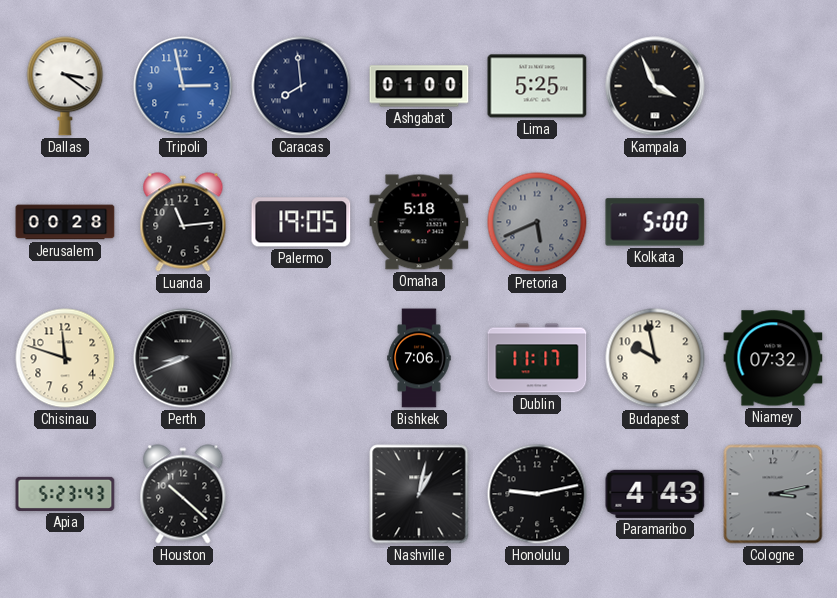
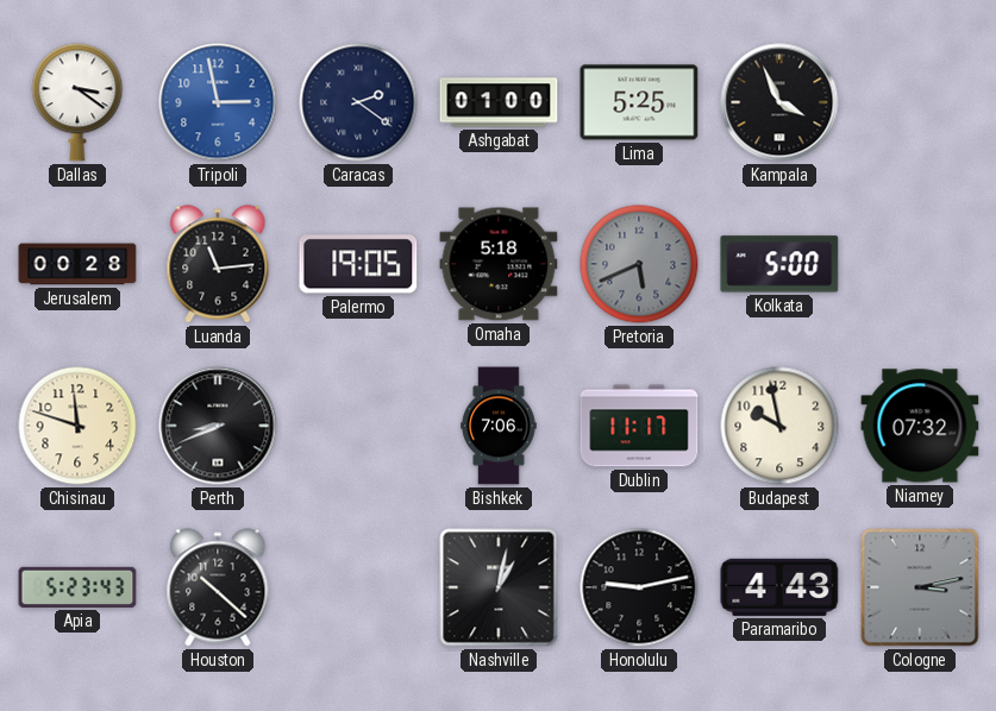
Caracas: 7:59 -> 2:21 (358, 102)
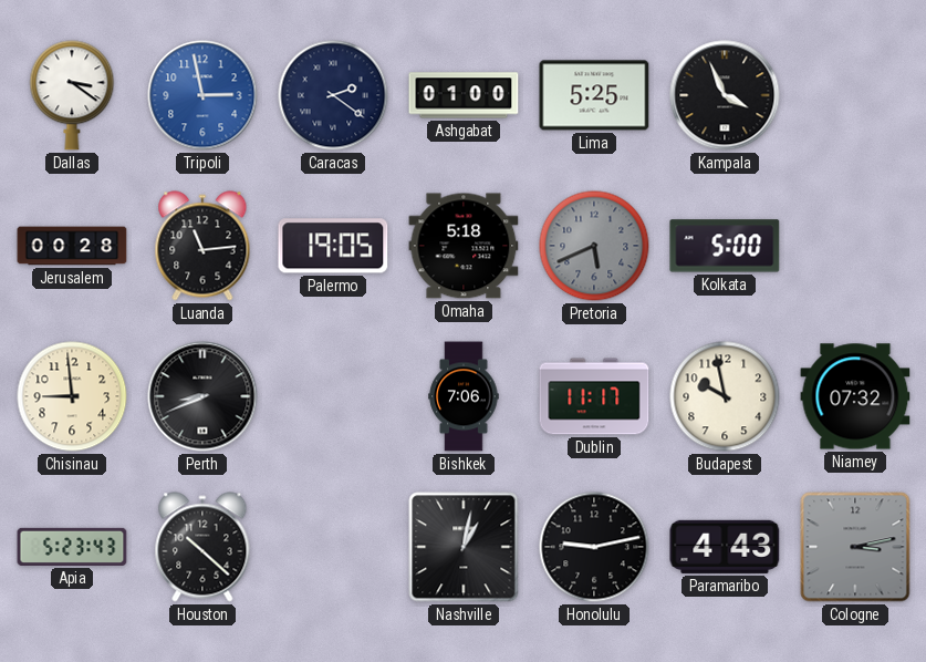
Chisinau: 11:48 -> 8:59 (72, 396)
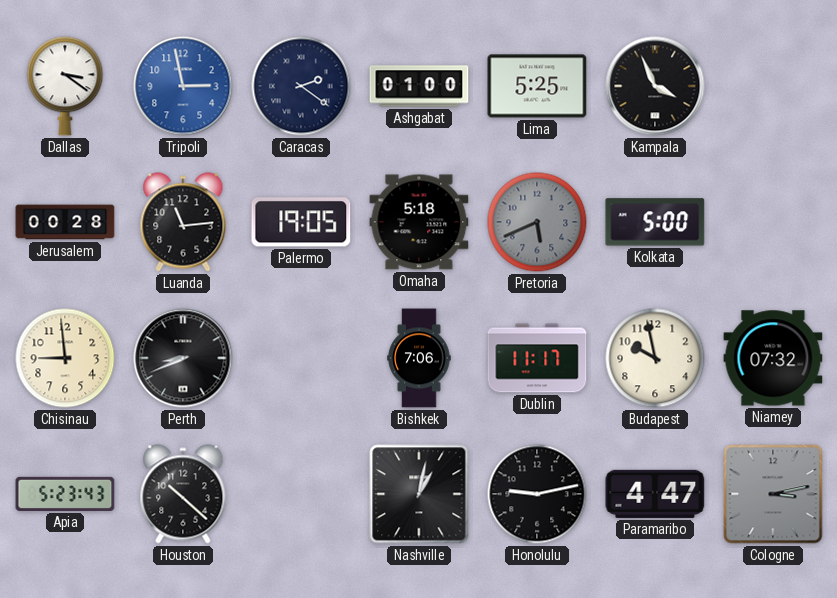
Paramaribo: 4:43 -> 4:47 (655, 494)
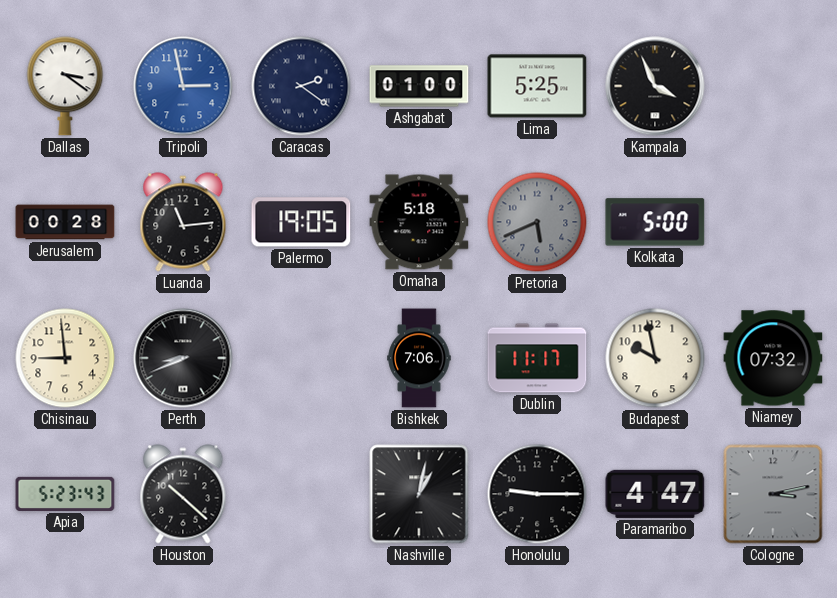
Honolulu: 9:13 -> 9:15 (537, 494)
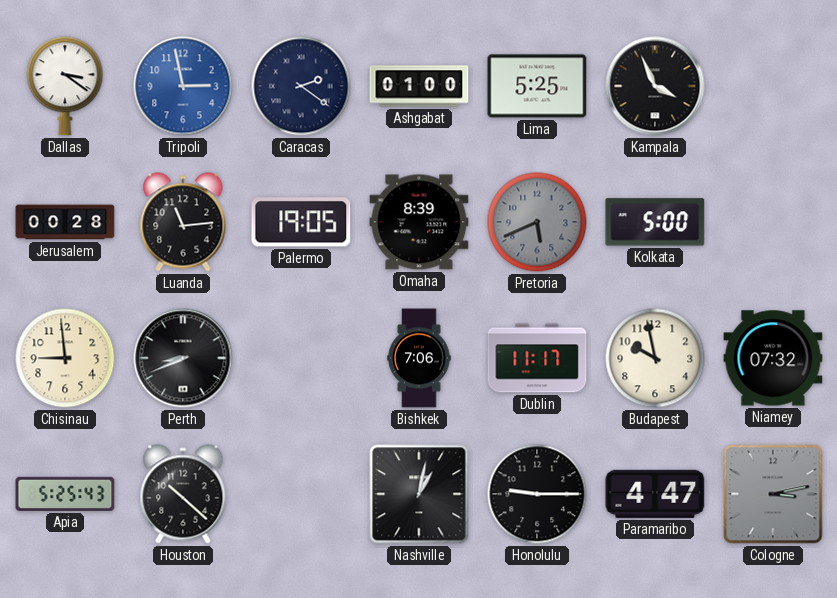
Omaha: 5:18 -> 8:39 (419, 222)
Apia: 5:23 -> 5:25 (65, 494)
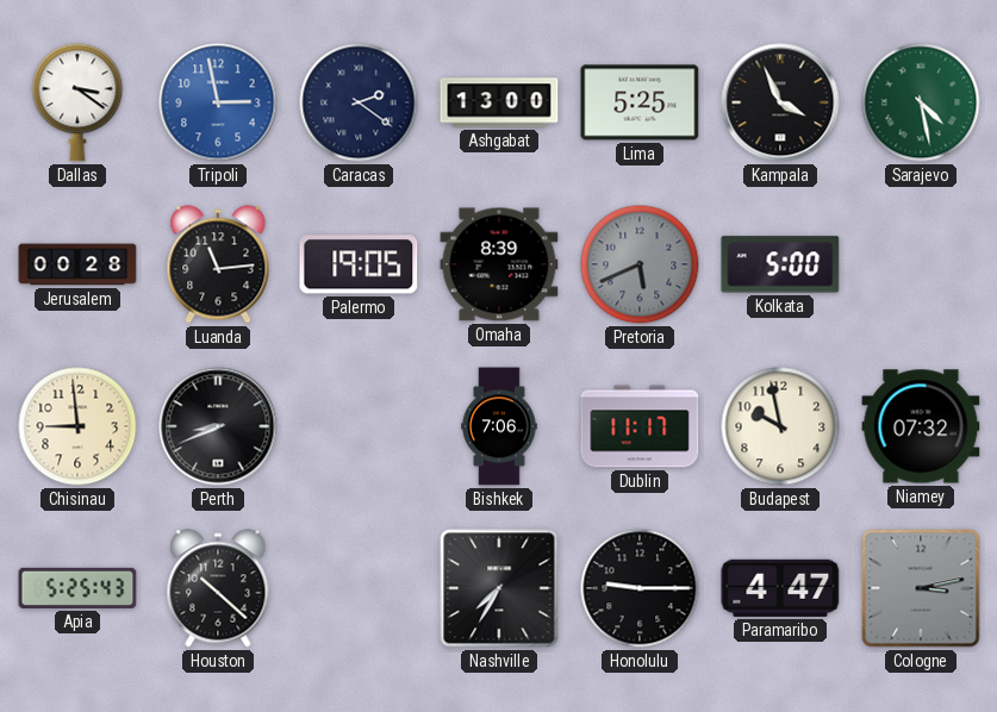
Ashgabat: 01:00 -> 13:00 (499, 102)
Sarajevo: none -> 4:28 (921, 102)
Nashville: 1:02 -> 7:35 (499, 588)
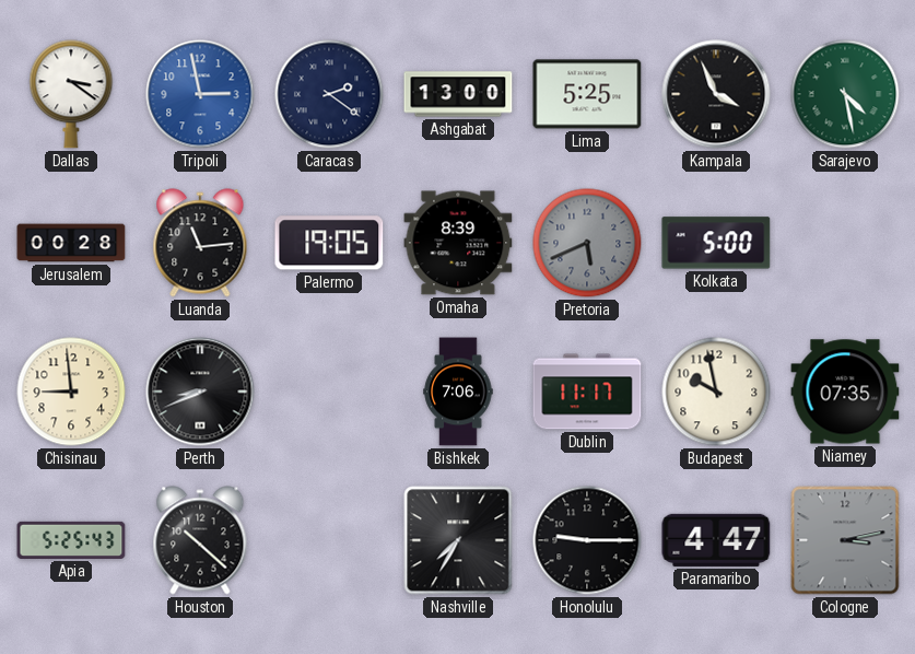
Niamey: 07:32 -> 07:35 (845, 392)
